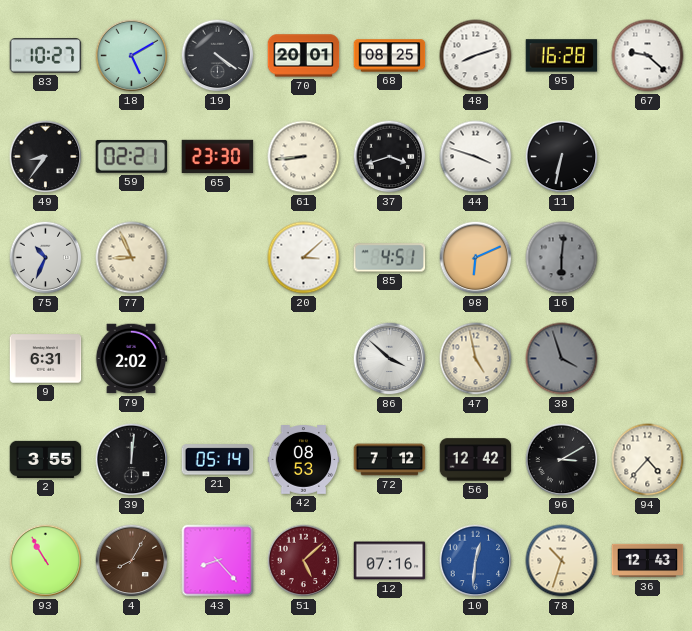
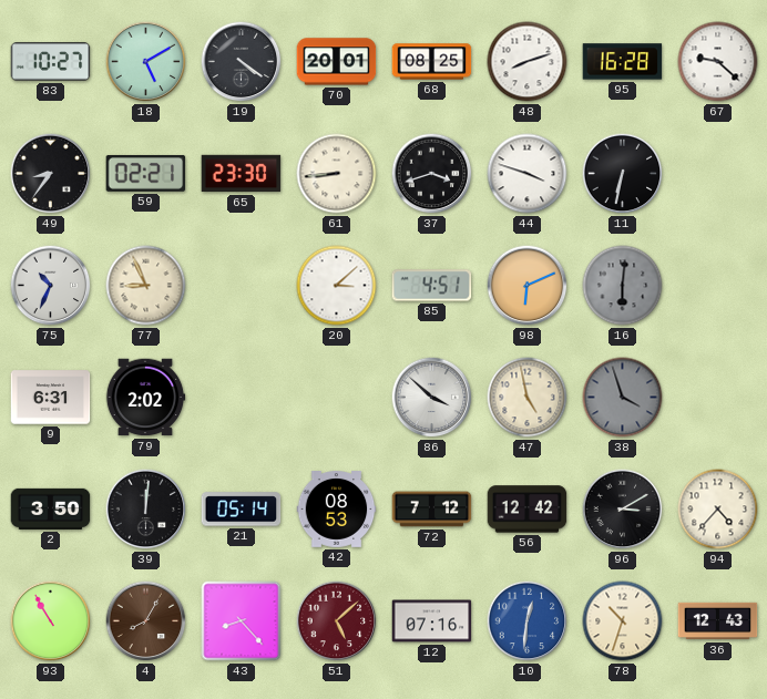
2: 3:55 -> 3:50 (51, 508)
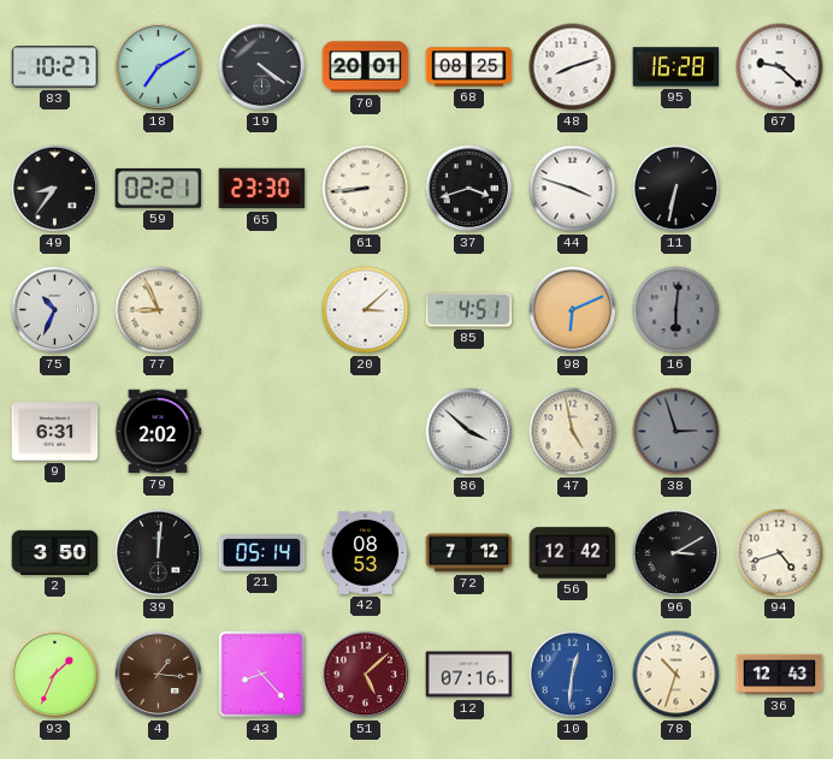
18: 5:10 -> 7:10 (159, 67)
38: 3:57 -> 2:57 (677, 432)
94: 4:37 -> 4:42 (780, 553)
93: 10:55 -> 1:34 (55, 675)
4: 8:05 -> 1:16 (159, 675)
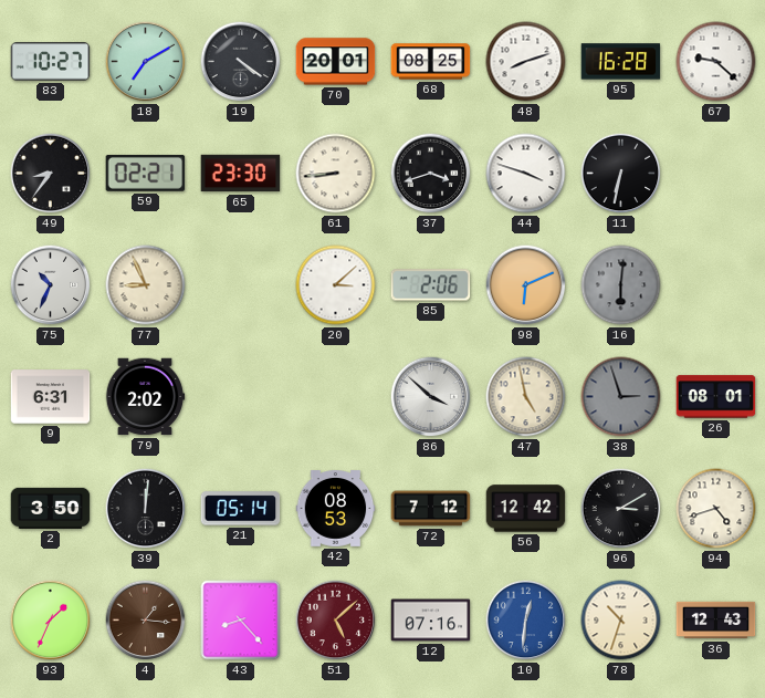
85: 4:51 -> 2:06 (431, 285)
26: none -> 08:01 (716, 397)
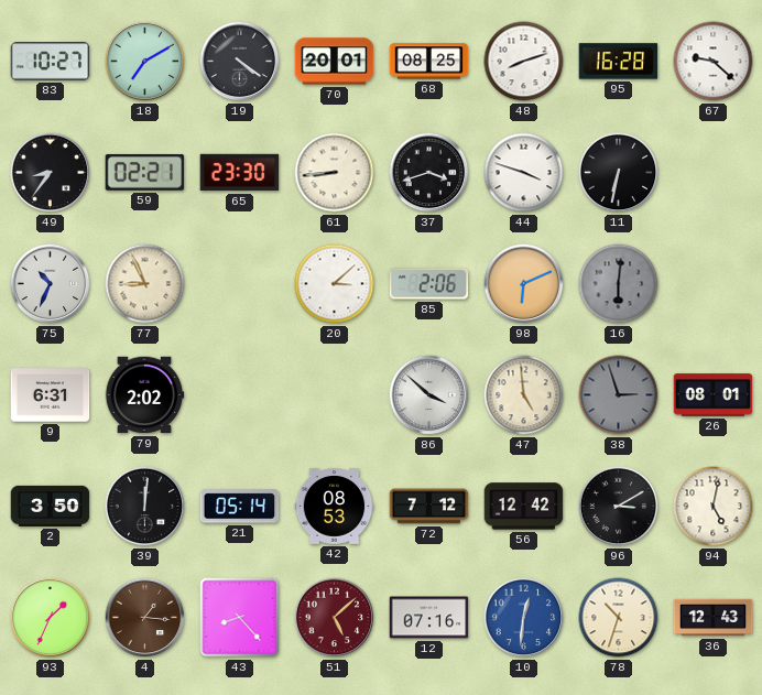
47: 4:58 -> 4:59 (524, 395)
94: 4:42 -> 5:02 (714, 507)
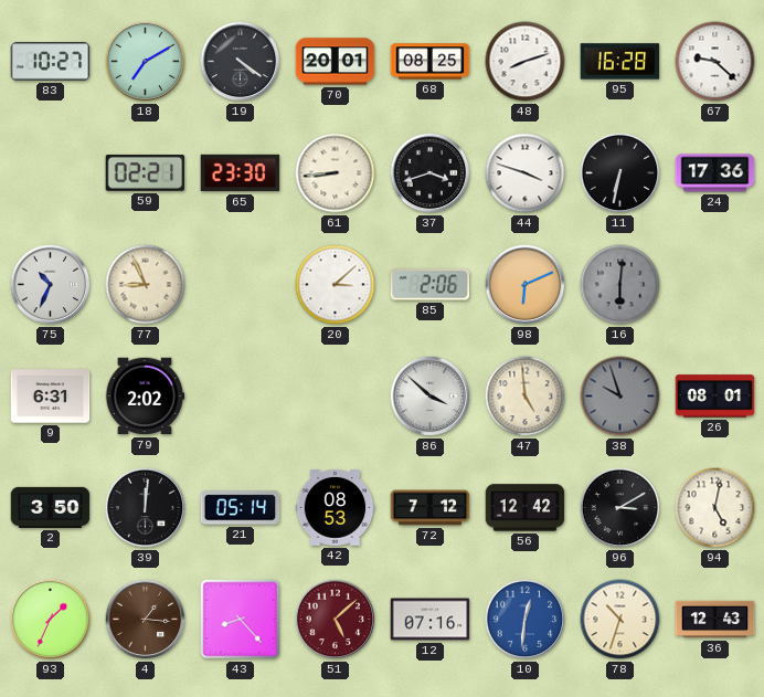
49: 8:36 -> none (51, 173)
24: none -> 17:36 (715, 173)
38: 2:57 -> 9:57 (620, 397)
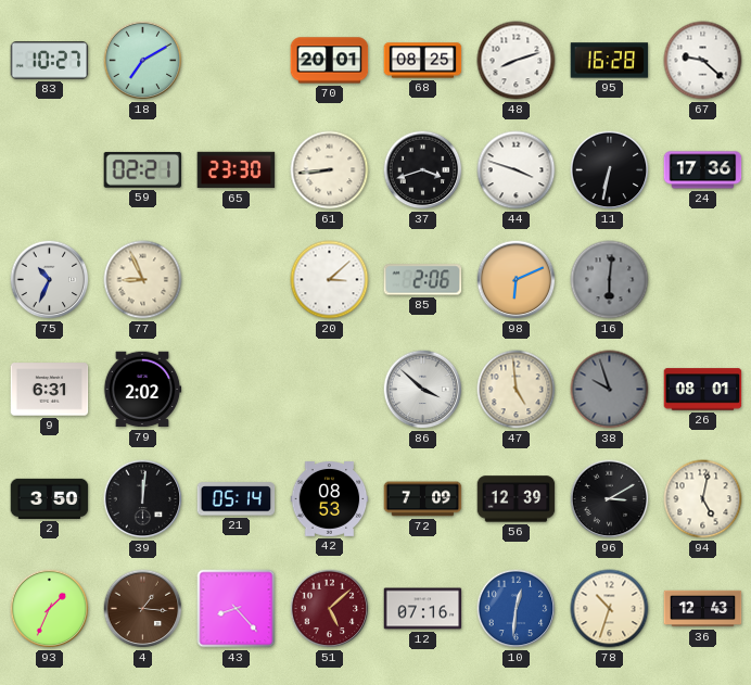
19: 4:21 -> none (241, 62)
72: 7:12 -> 7:09 (423, 499)
56: 12:42 -> 12:39 (517, 499)
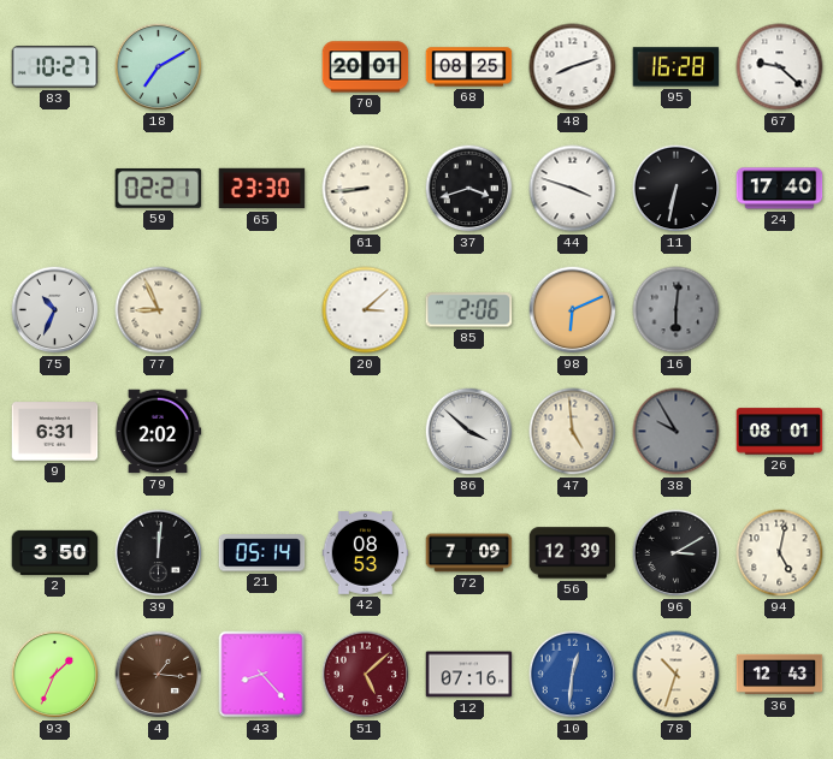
24: 17:36 -> 17:40 (780, 189)
38: 9:57 -> 9:55 (677, 432)
